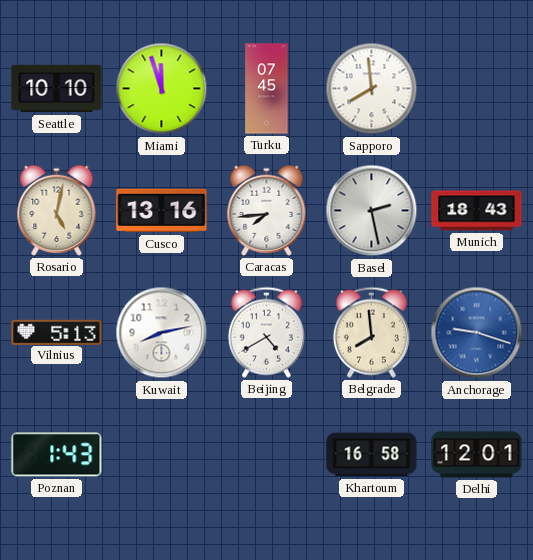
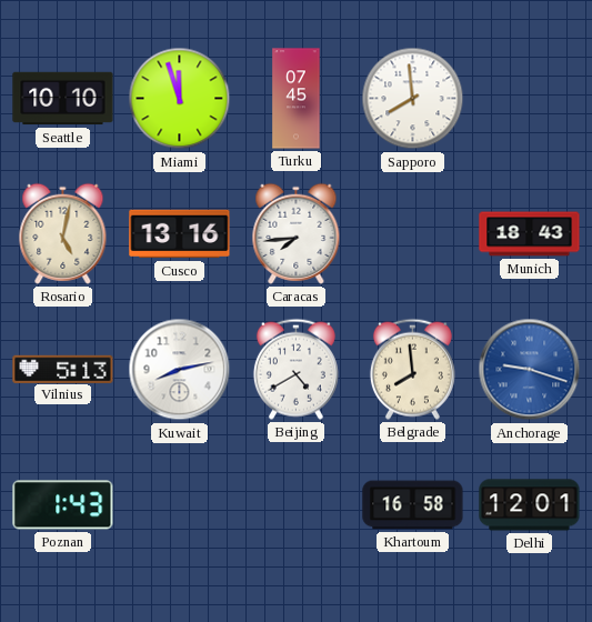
Basel: 2:28 -> none (372, 211)
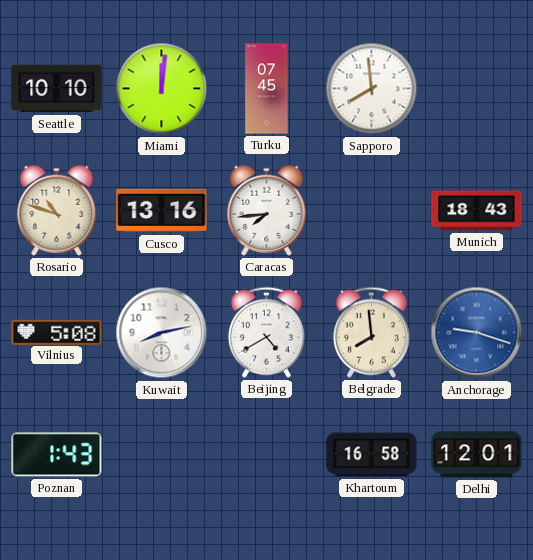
Miami: 11:57 -> 12:01 (162, 89)
Rosario: 5:02 -> 10:48 (57, 210)
Vilnius: 5:13 -> 5:08 (57, 332)
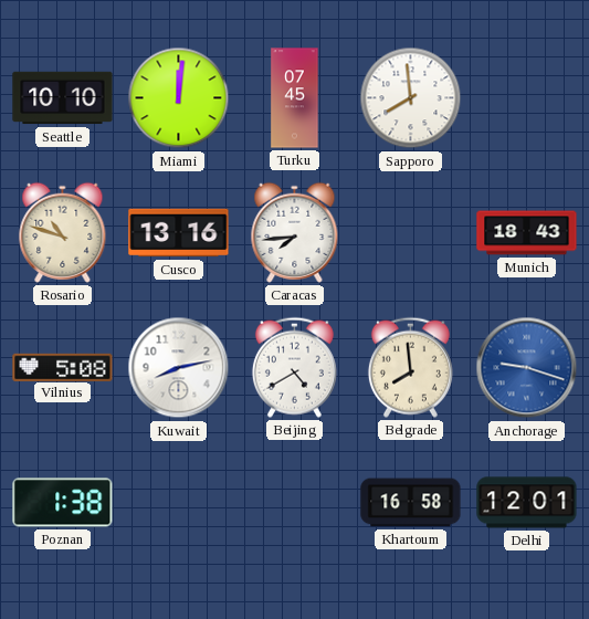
Poznan: 1:43 -> 1:38 (63, 503)
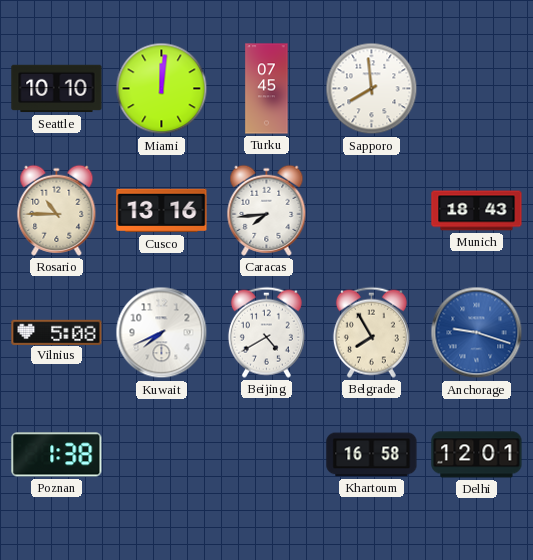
Rosario: 10:48 -> 10:45 (57, 210)
Kuwait: 8:13 -> 7:41 (162, 333)
Belgrade: 7:59 -> 7:55 (371, 332)
